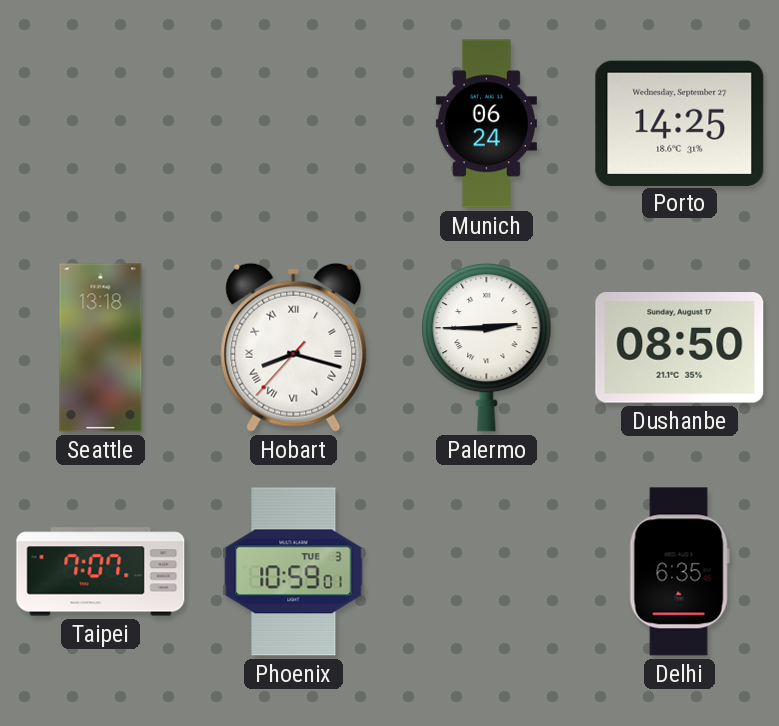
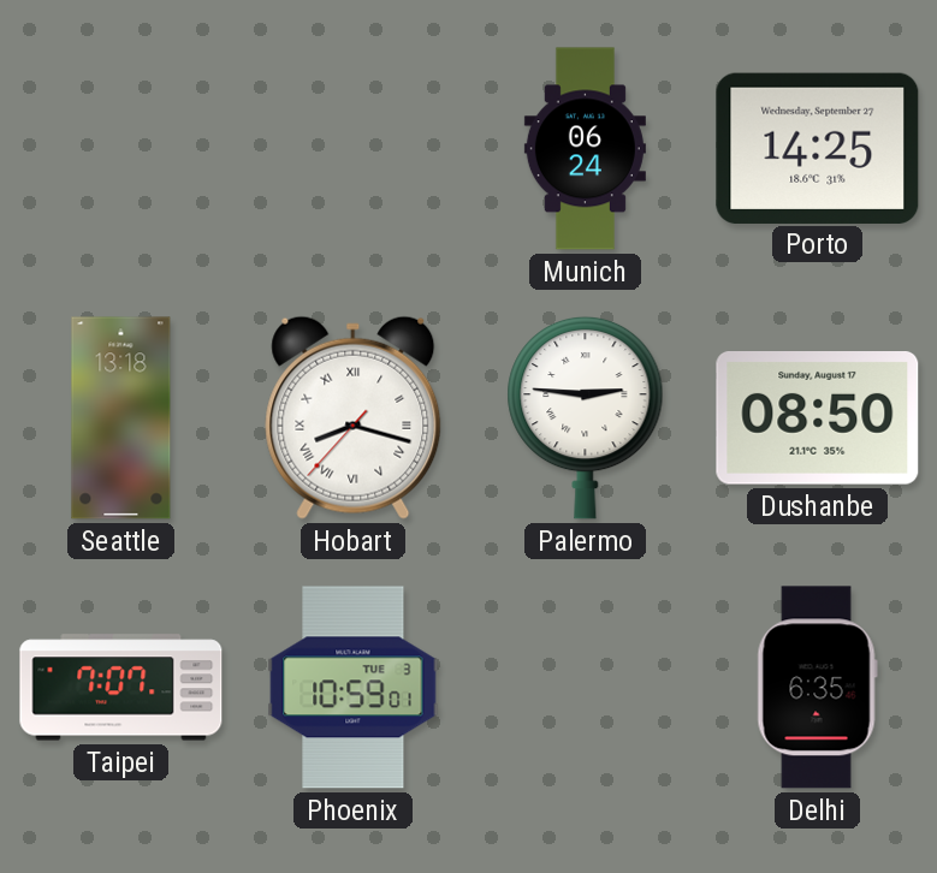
Palermo: 2:45 -> 2:46 (586, 417)
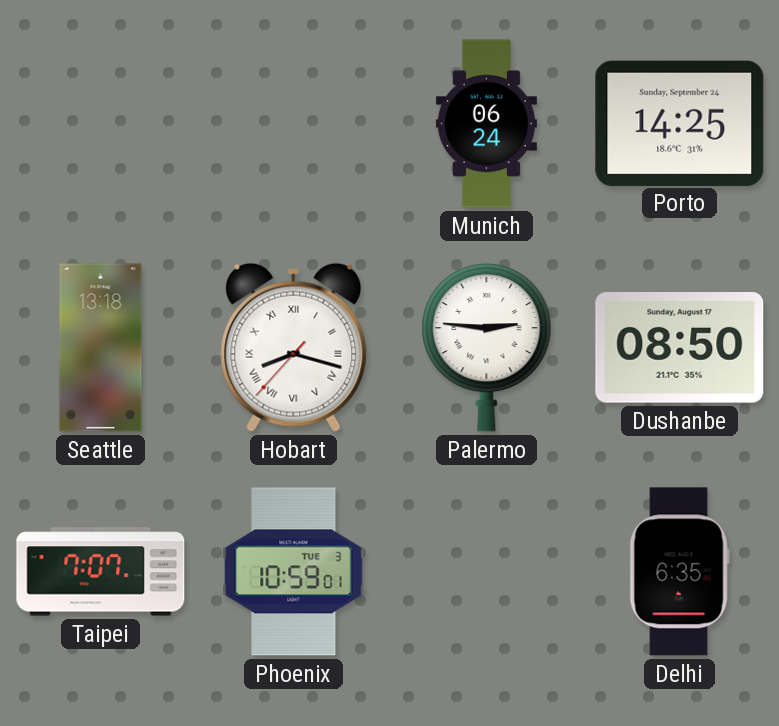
Porto date: Wednesday, September 27 -> Sunday, September 24 (680, 123)
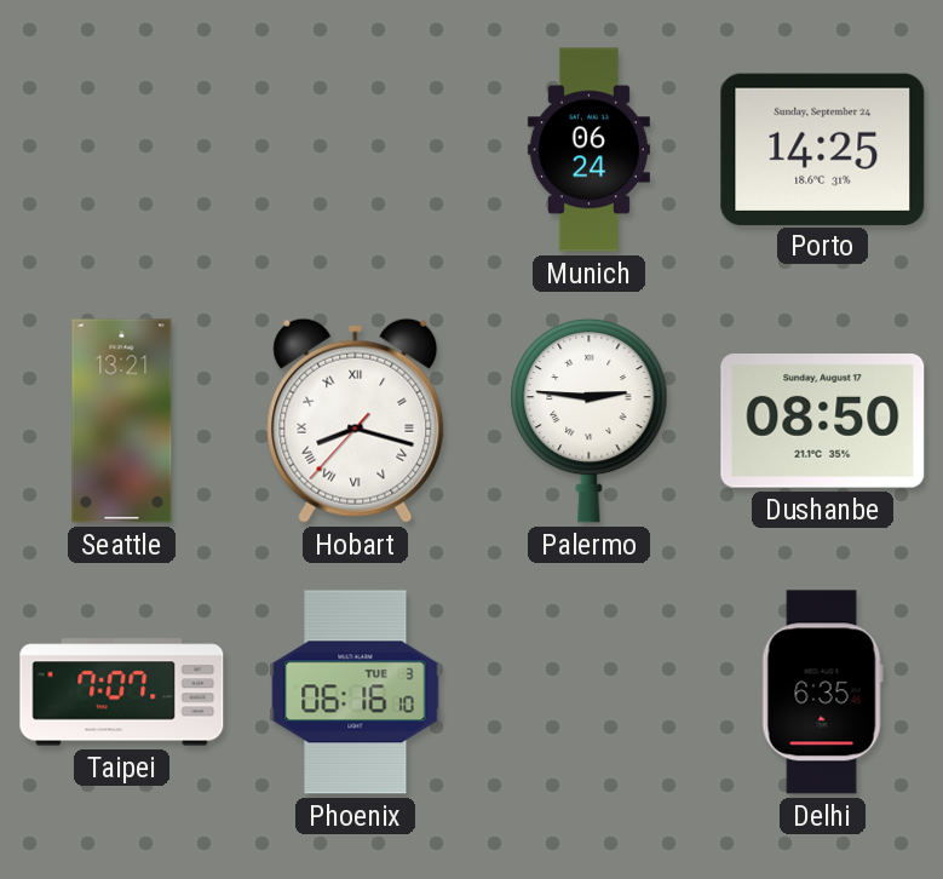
Seattle: 13:18 -> 13:21 (122, 421)
Phoenix: 10:59 -> 06:16 (356, 693)
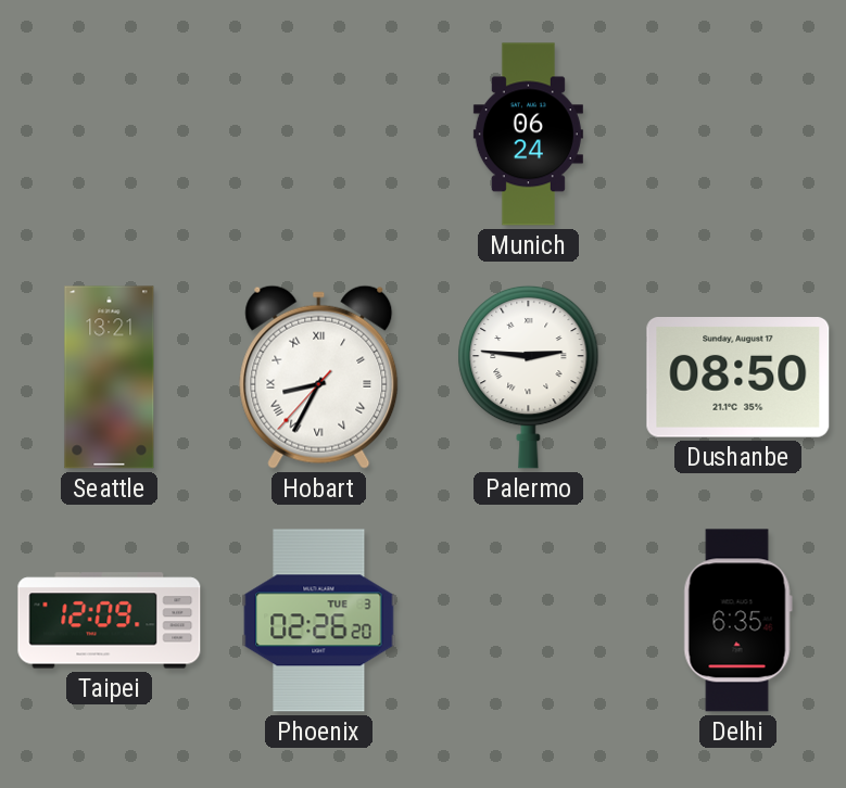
Porto: 14:25 -> none (823, 149)
Hobart: 8:17 -> 8:34 (319, 377)
Taipei: 7:07 -> 12:09 (110, 621)
Phoenix: 06:16 -> 02:26 (319, 621)
